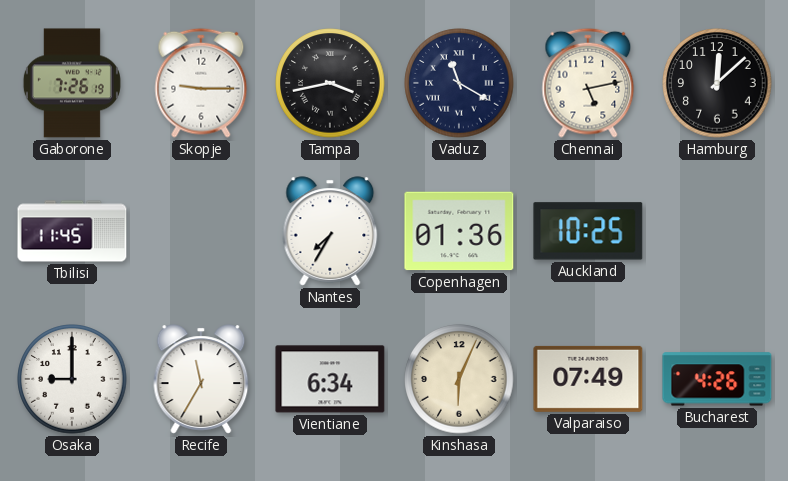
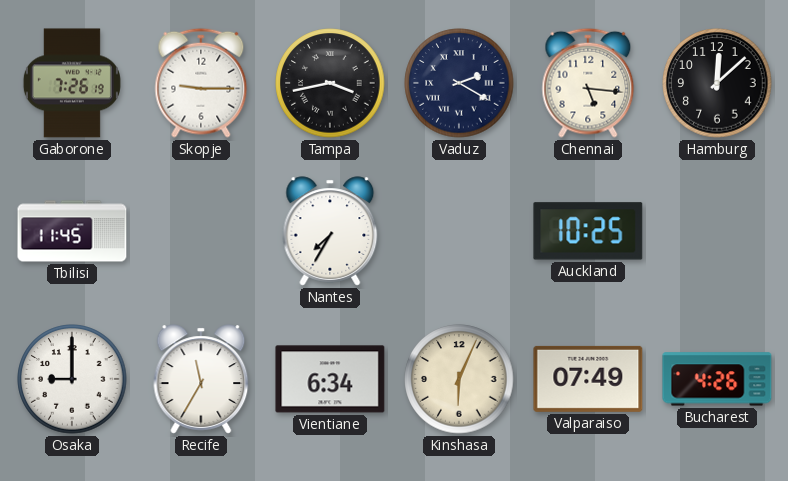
Vaduz: 11:20 -> 2:20 (459, 83)
Chennai: 5:13 -> 5:16 (588, 83)
Copenhagen: 01:36 -> none (459, 231)
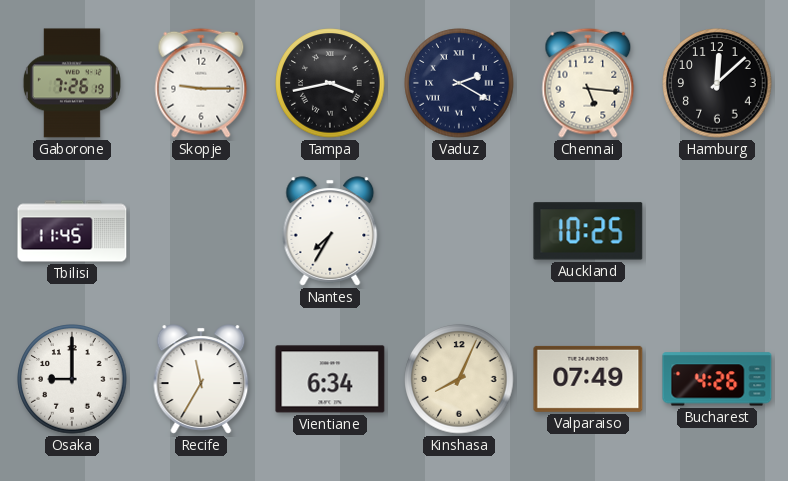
Kinshasa: 6:04 -> 8:04 (459, 379)
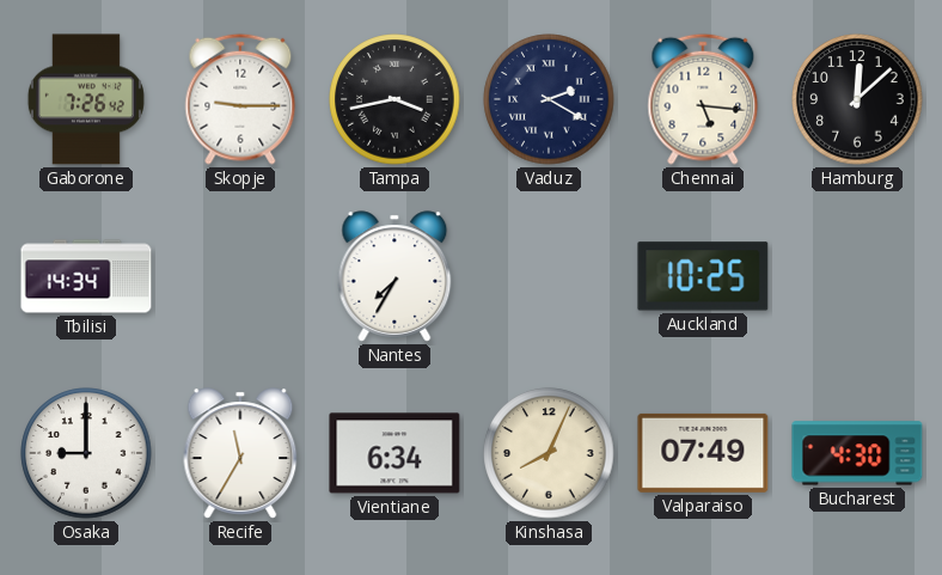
Gaborone: 7:26:19 -> 7:26:42 (86, 99)
Tbilisi: 11:45 -> 14:34 (86, 276)
Bucharest: 4:26 -> 4:30 (857, 453)
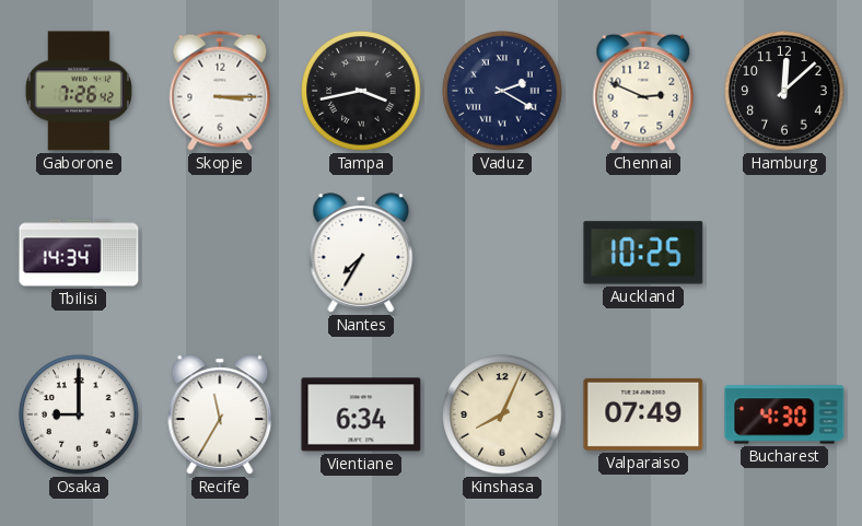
Skopje: 9:15 -> 3:15 (220, 91)
Chennai: 5:16 -> 2:49 (643, 91)
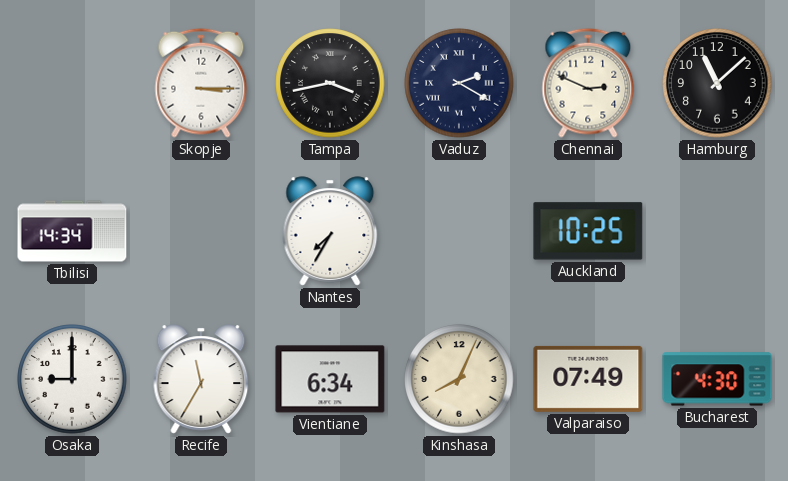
Gaborone: 7:26 -> none (79, 91)
Hamburg: 12:08 -> 11:08 (717, 83)
